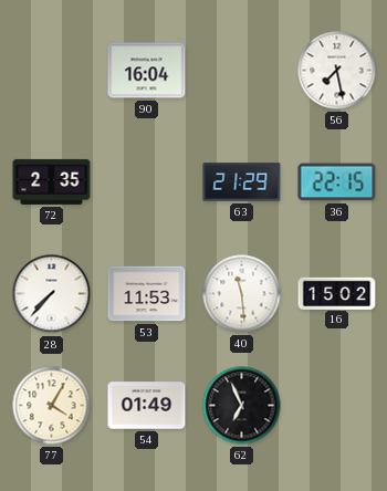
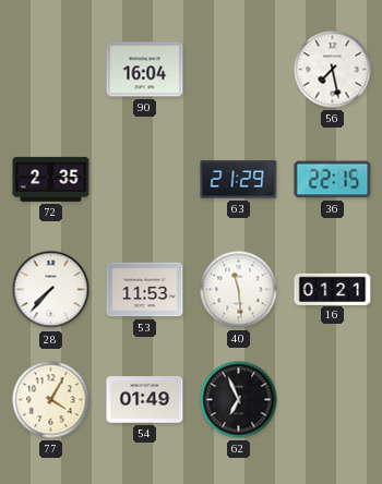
16: 15:02 -> 01:21 (333, 289)
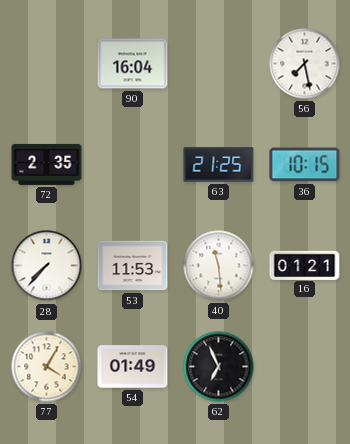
63: 21:29 -> 21:25 (219, 165)
36: 22:15 -> 10:15 (305, 165)
